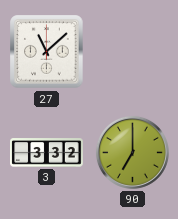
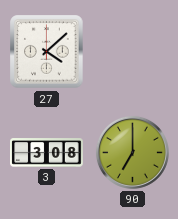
27: 11:08 -> 4:08 (47, 52)
3: 3:32 -> 3:08 (47, 153)
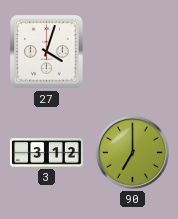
27: 4:08 -> 4:03 (47, 52)
3: 3:08 -> 3:12 (47, 153)
